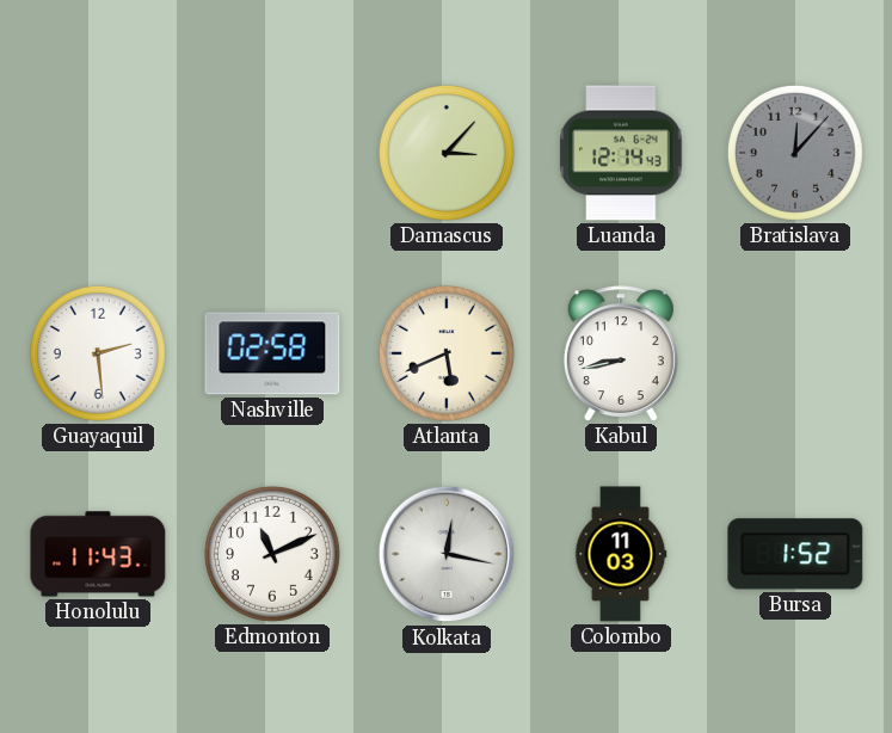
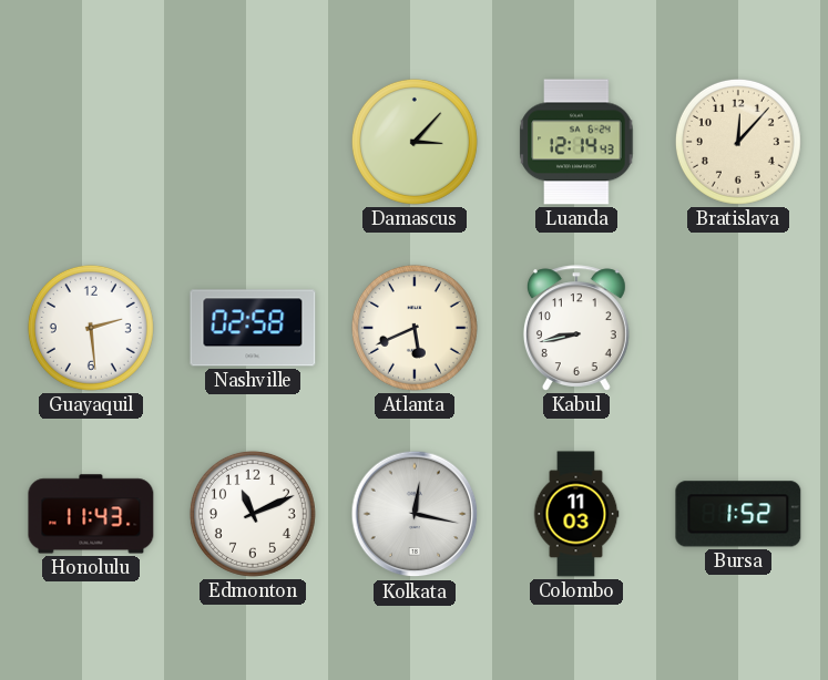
Bratislava dial: grey -> cream (738, 142)
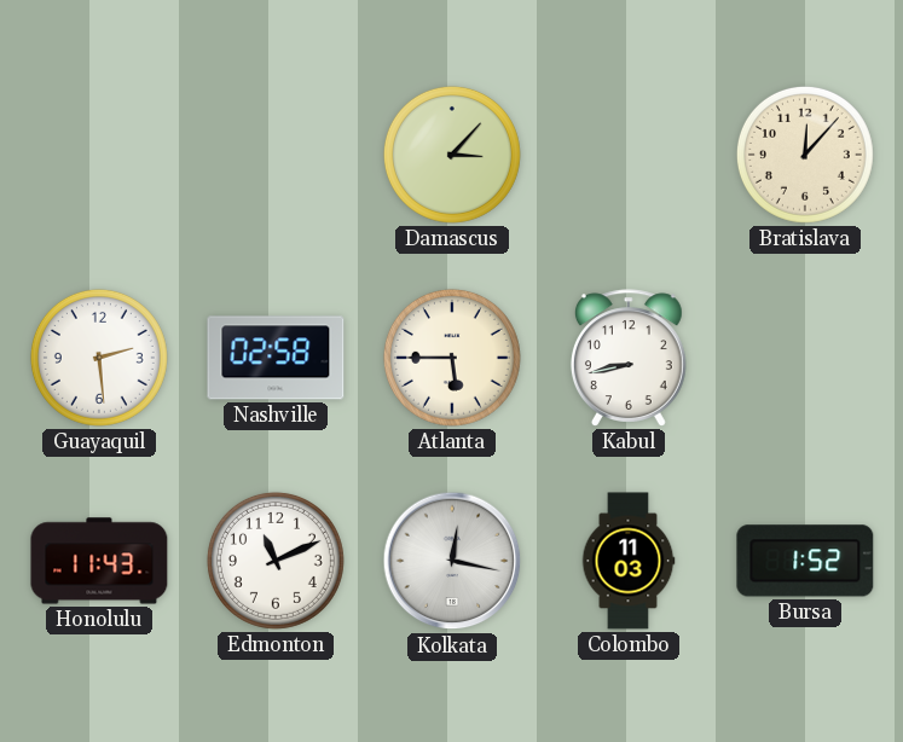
Luanda: 12:14 -> none (576, 142)
Atlanta: 5:41 -> 5:45 (452, 358)
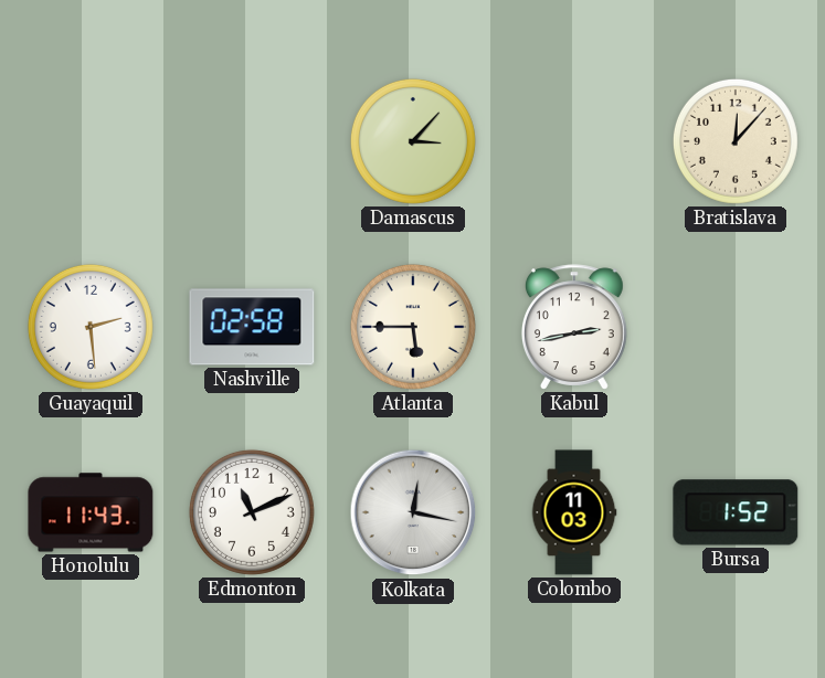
Kabul: 8:43 -> 2:43 (574, 327)
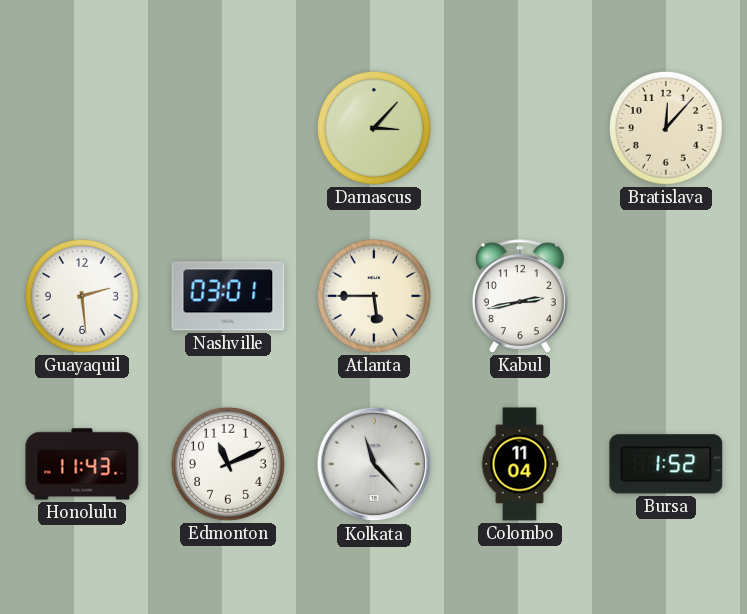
Nashville: 02:58 -> 03:01 (228, 296)
Kolkata: 12:17 -> 11:23 (374, 464)
Colombo: 11:03 -> 11:04 (520, 464)
